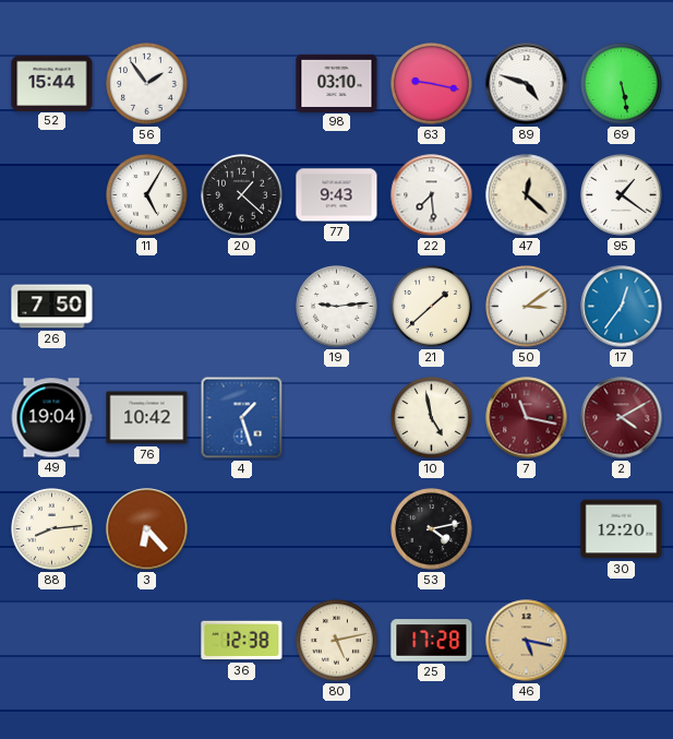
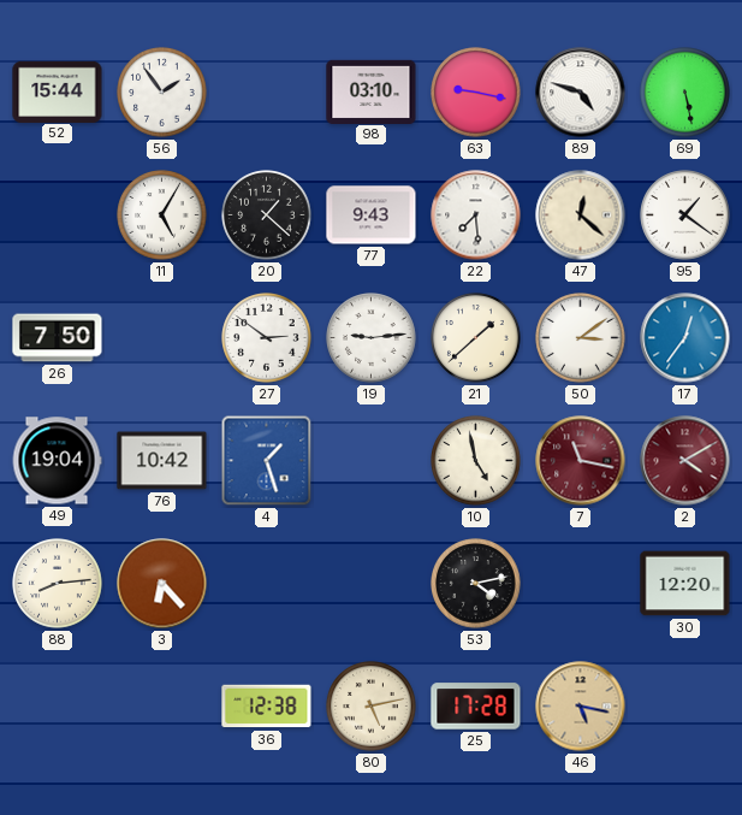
27: none -> 2:51 (267, 338)
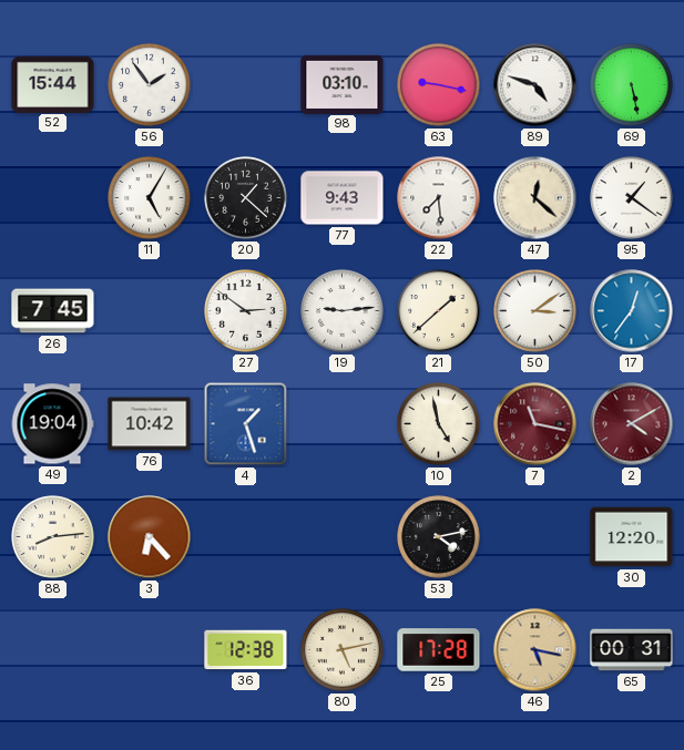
26: 7:50 -> 7:45 (53, 311)
65: none -> 00:31 (632, 650)
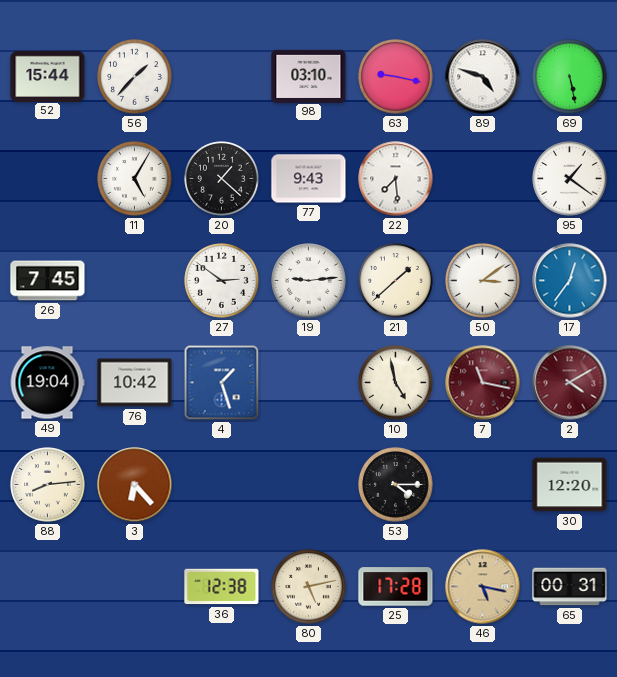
56: 1:54 -> 1:37 (135, 77)
47: 12:22 -> none (535, 198)
53: 4:13 -> 4:15 (396, 485)
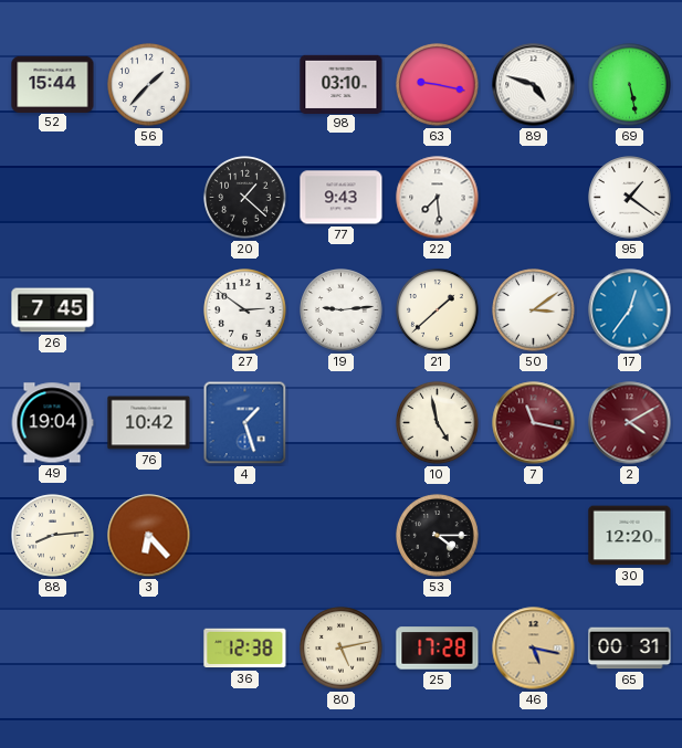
11: 5:05 -> none (135, 179)
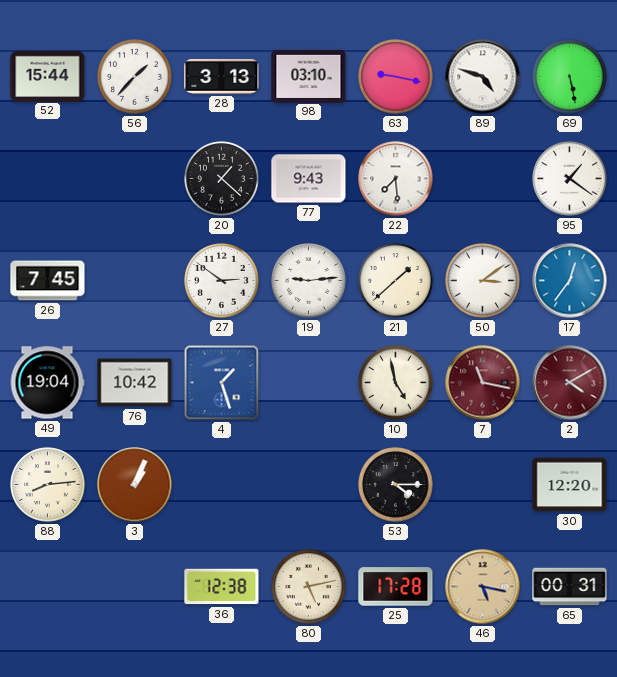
28: none -> 3:13 (222, 76)
3: 6:23 -> 1:04 (135, 485)
